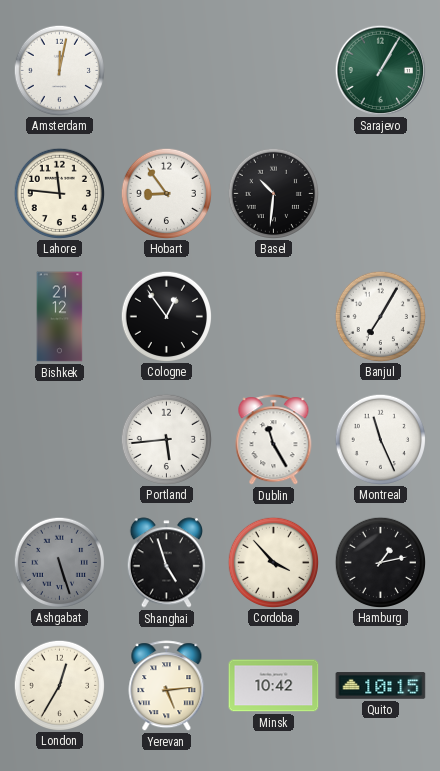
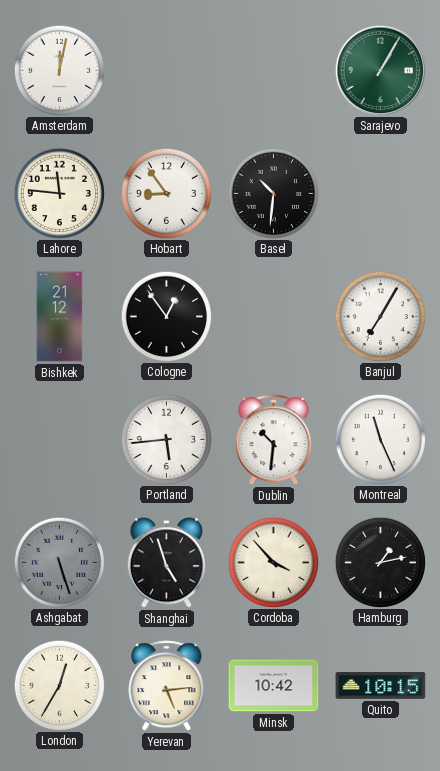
Dublin: 11:25 -> 10:31 (274, 440)
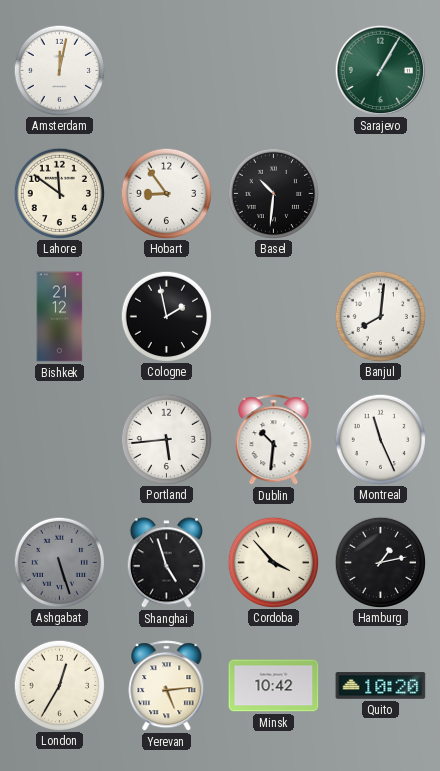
Lahore: 11:46 -> 11:51 (59, 193)
Cologne: 12:54 -> 1:58 (166, 316)
Banjul: 7:05 -> 8:01 (380, 316)
Quito: 10:15 -> 10:20 (381, 686)
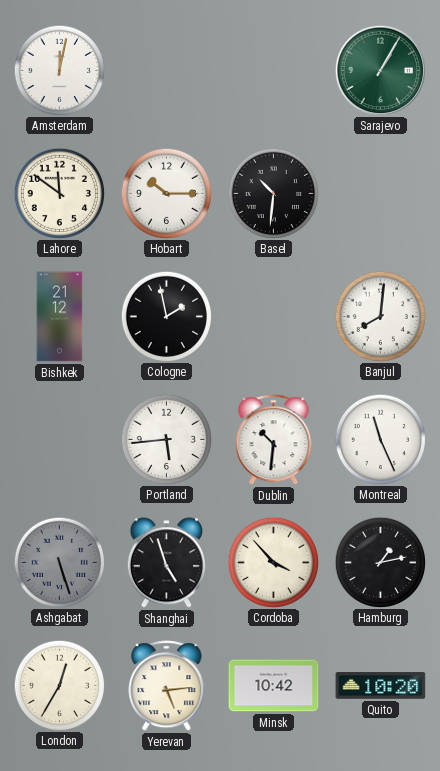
Hobart: 8:54 -> 10:15 (166, 193)
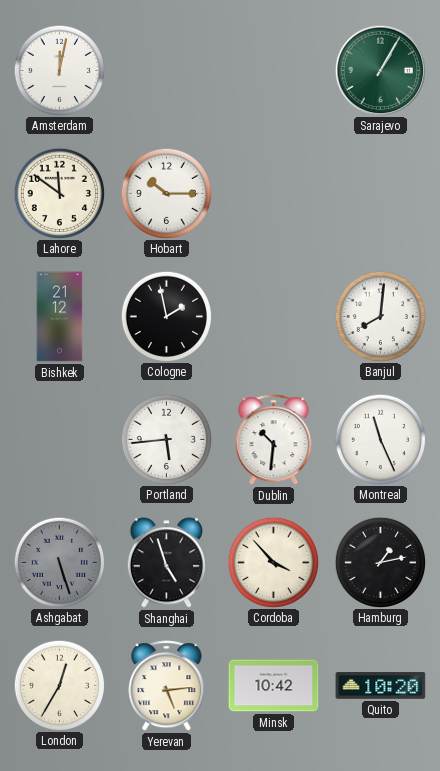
Basel: 10:31 -> none (273, 193)
